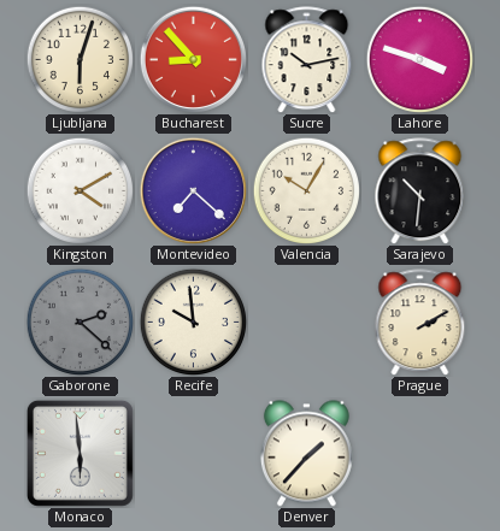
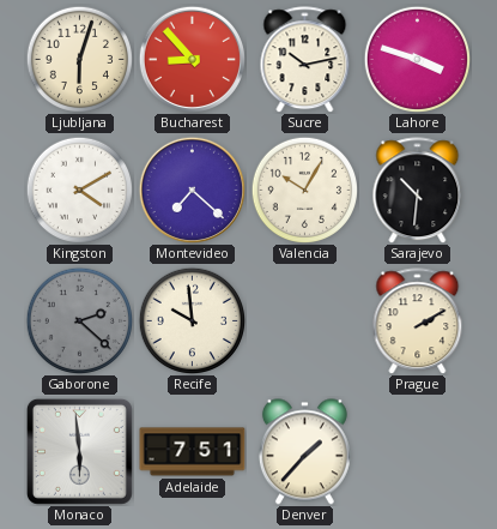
Adelaide: none -> 7:51 (193, 452)
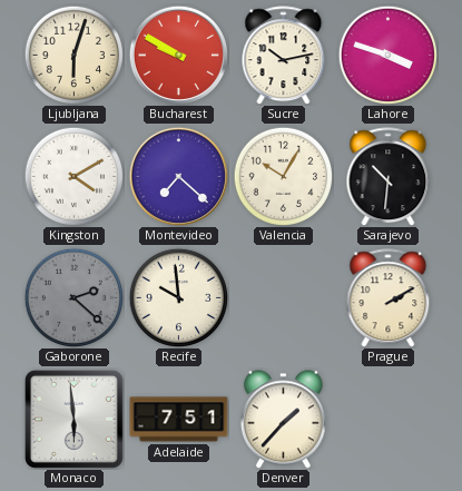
Bucharest: 8:53 -> 9:50 (178, 55)
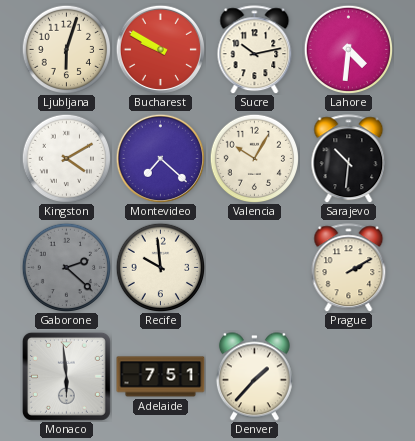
Lahore: 3:48 -> 4:31 (348, 49)
